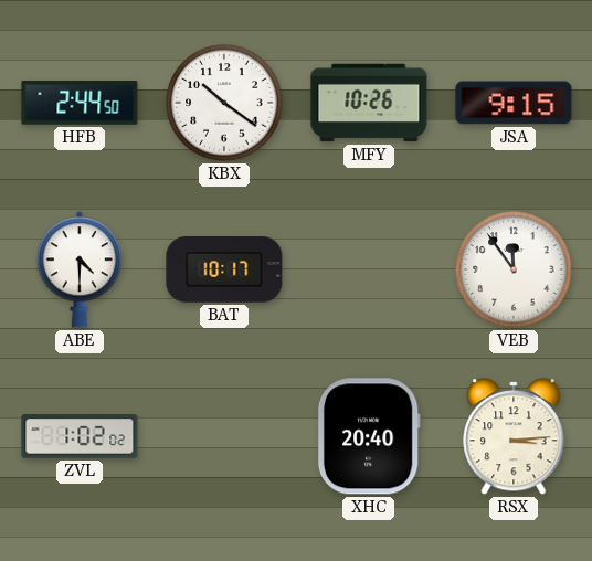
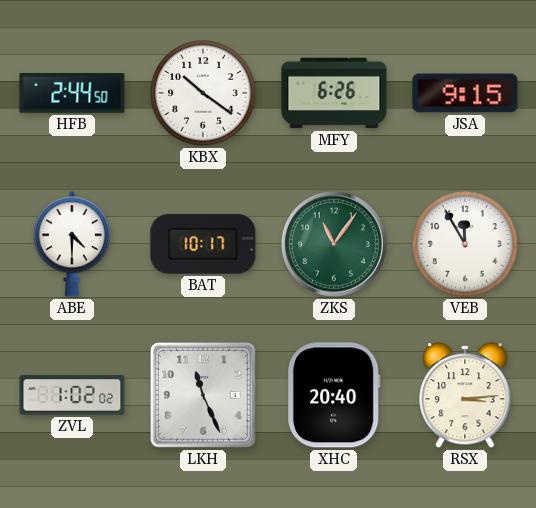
MFY: 10:26 -> 6:26 (334, 93)
ZKS: none -> 11:06 (334, 244)
VEB: 11:54 -> 11:55 (465, 244)
LKH: none -> 11:26 (203, 395)
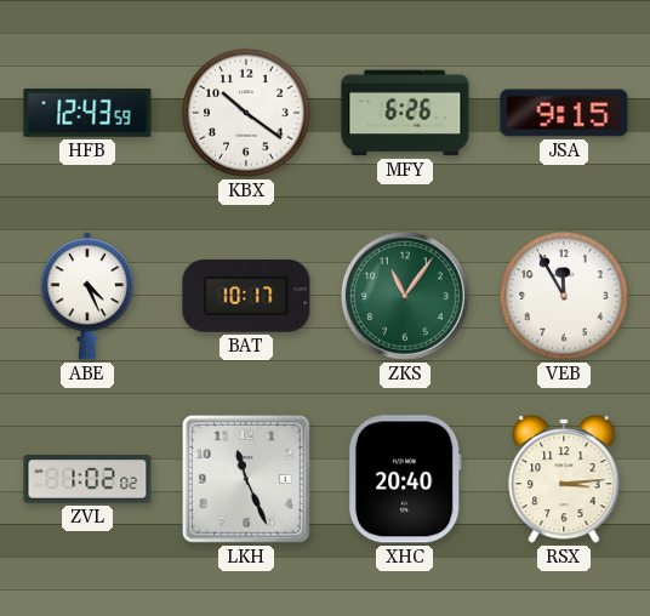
HFB: 2:44 -> 12:43 (87, 113)
ABE: 4:30 -> 4:26 (86, 296)
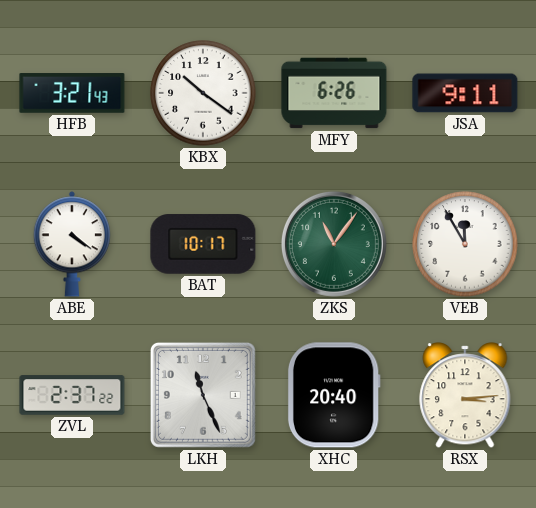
HFB: 12:43 -> 3:21 (72, 93)
JSA: 9:15 -> 9:11 (465, 93)
ABE: 4:26 -> 4:21 (71, 244)
ZVL: 1:02 -> 2:37 (72, 395)
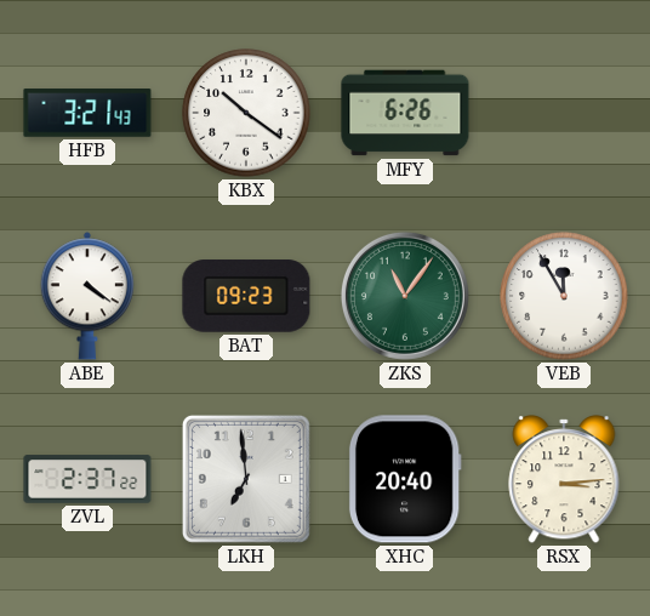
JSA: 9:11 -> none (465, 93)
BAT: 10:17 -> 09:23 (246, 296)
LKH: 11:26 -> 6:59 (246, 479)
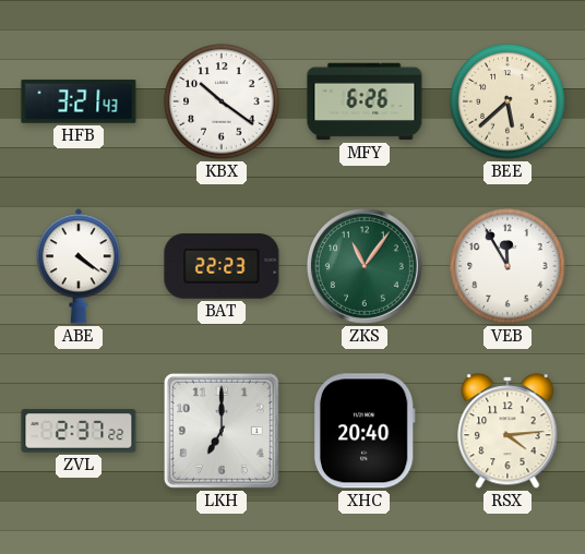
BEE: none -> 5:38 (508, 101)
BAT: 09:23 -> 22:23 (222, 266)
LKH: 6:59 -> 7:00 (222, 431)
RSX: 3:14 -> 4:14 (508, 431)
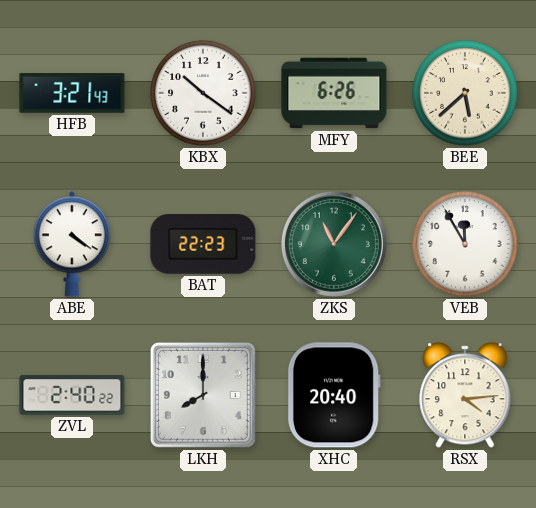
ZVL: 2:37 -> 2:40 (72, 395)
LKH: 7:00 -> 8:00 (203, 395)
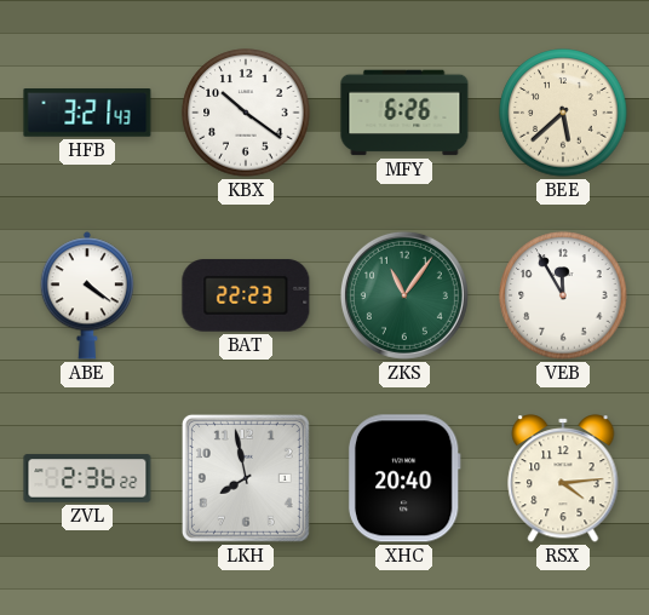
ZVL: 2:40 -> 2:36 (87, 478)
LKH: 8:00 -> 7:58 (246, 478)
